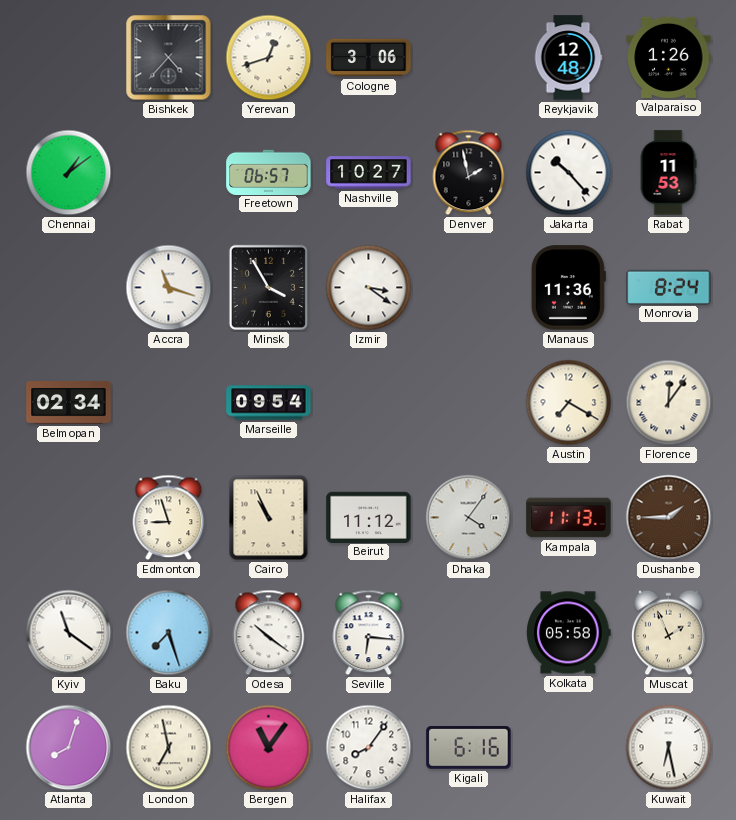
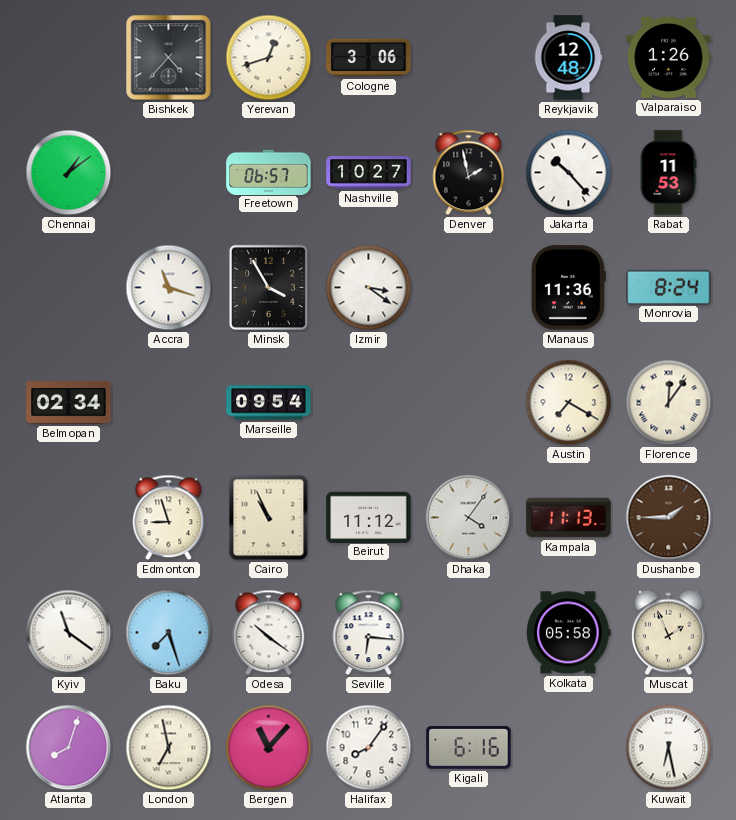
Bergen: 11:06 -> 11:07 (269, 748)
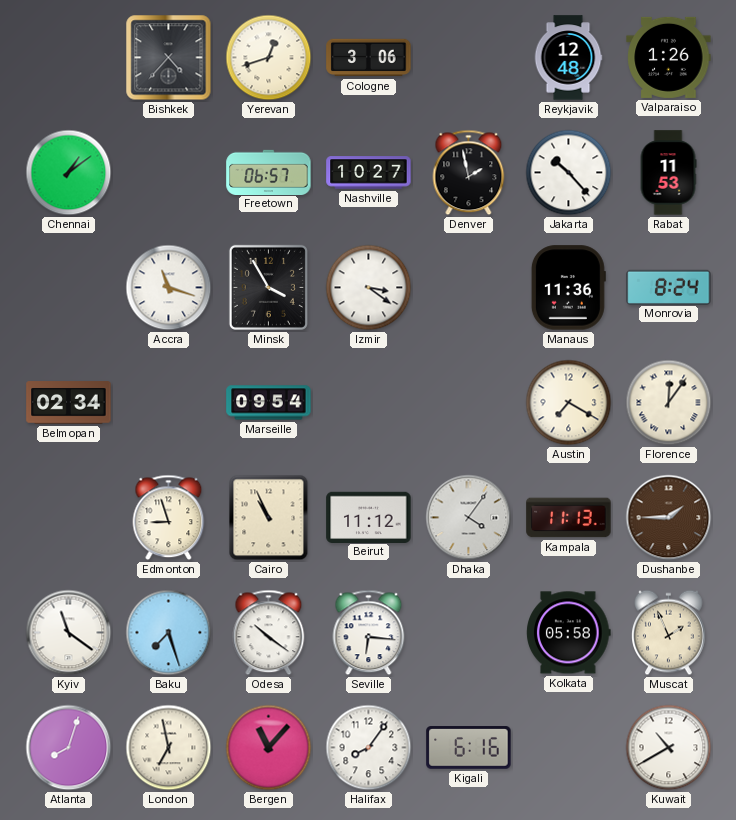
Kuwait: 6:28 -> 10:40 (669, 748)
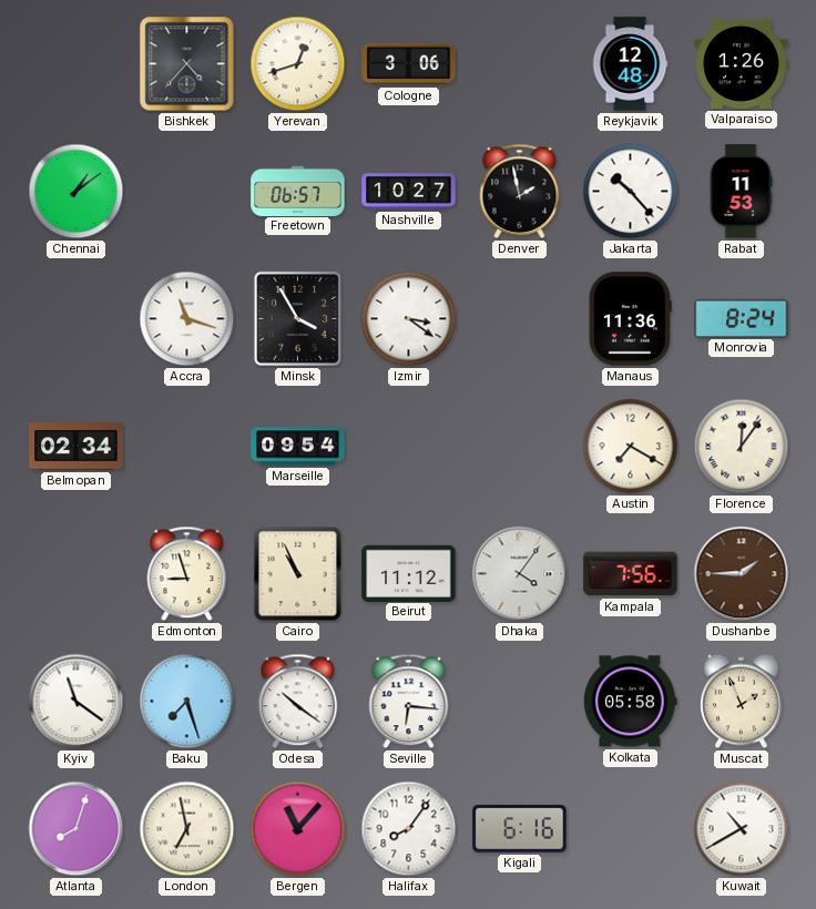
Kampala: 11:13 -> 7:56 (631, 574)
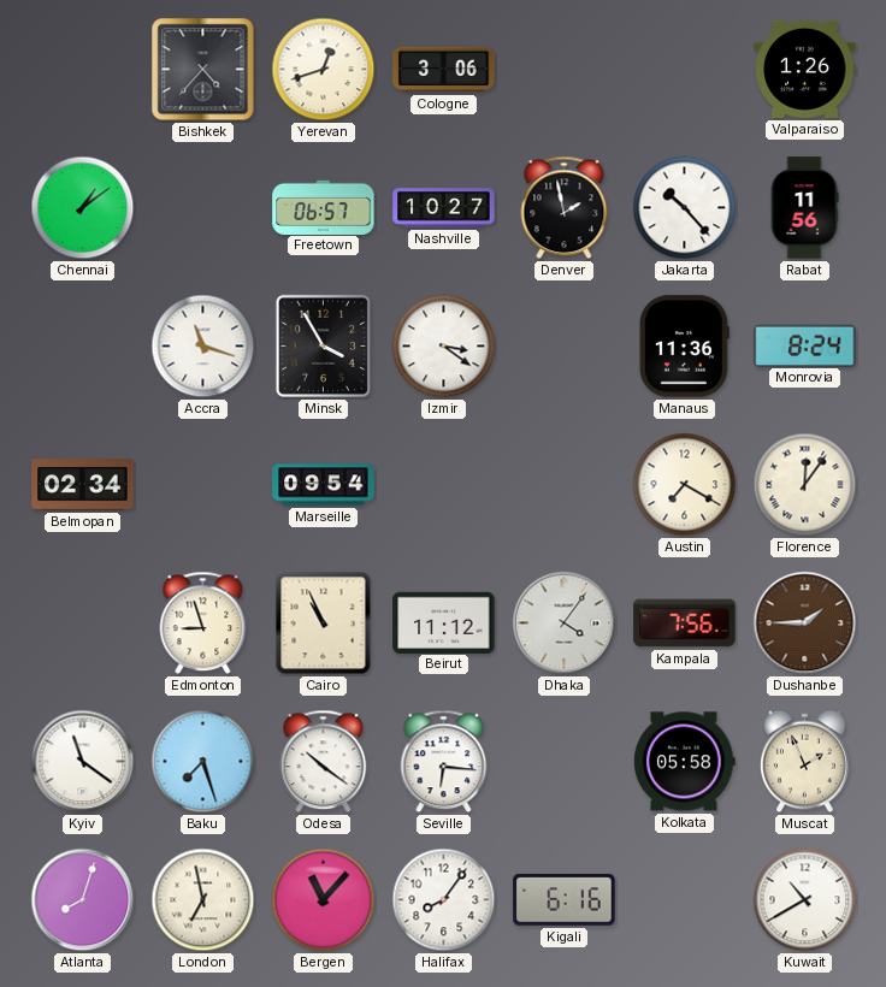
Reykjavik: 12:48 -> none (630, 64)
Rabat: 11:53 -> 11:56 (804, 208)
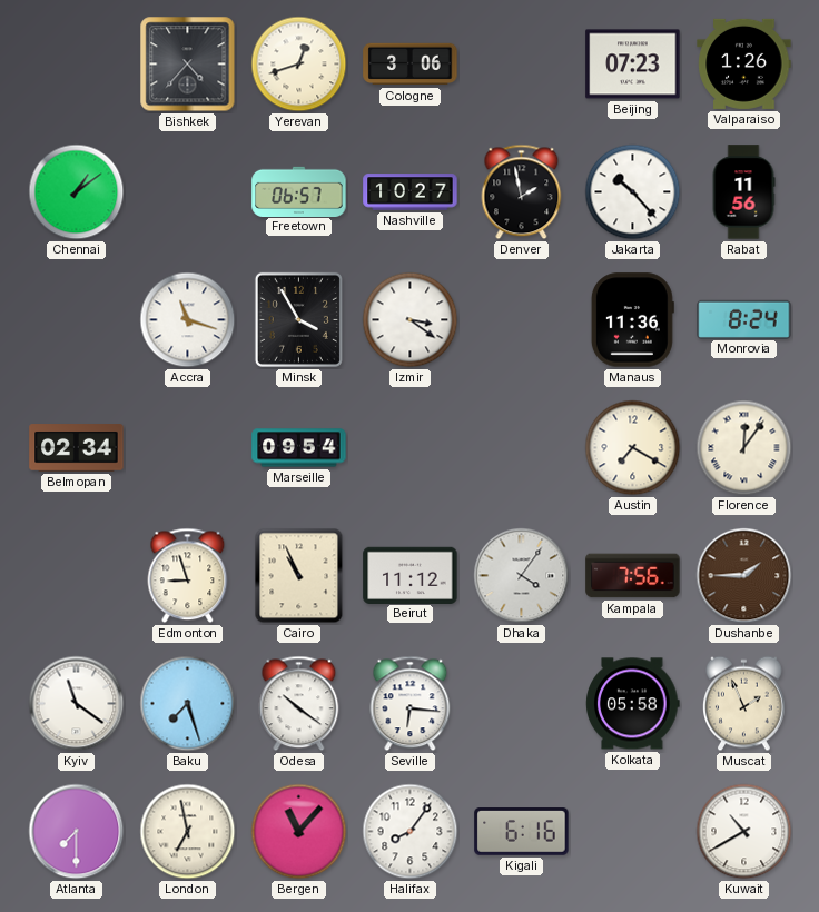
Beijing: none -> 07:23 (633, 65)
Atlanta: 8:03 -> 7:30 (77, 832)
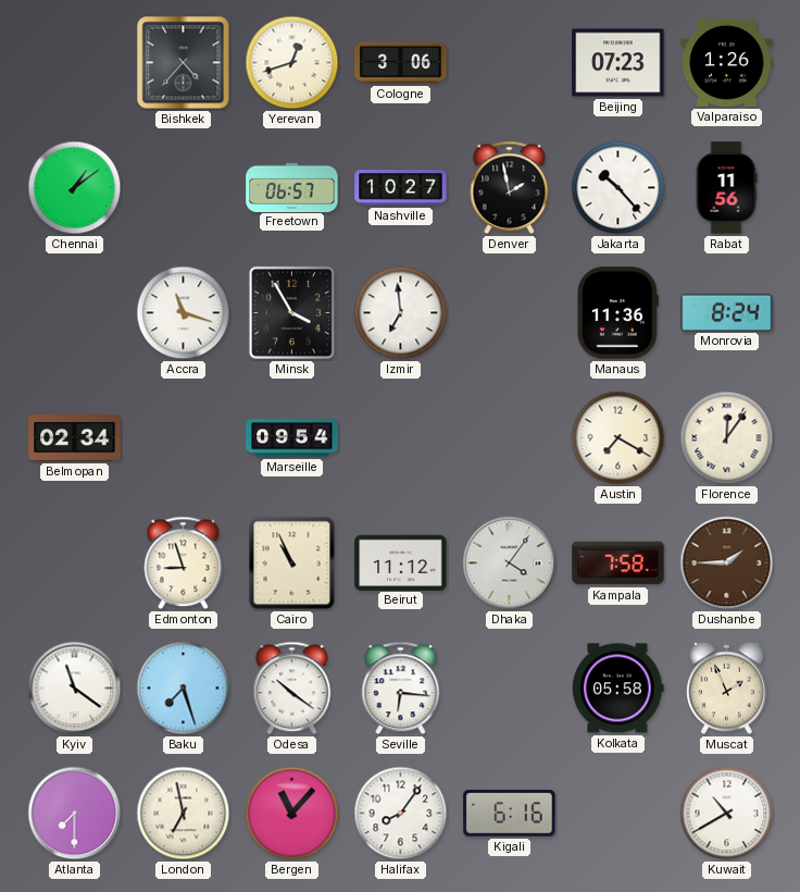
Izmir: 3:21 -> 6:59 (401, 313)
Kampala: 7:56 -> 7:58 (618, 563)
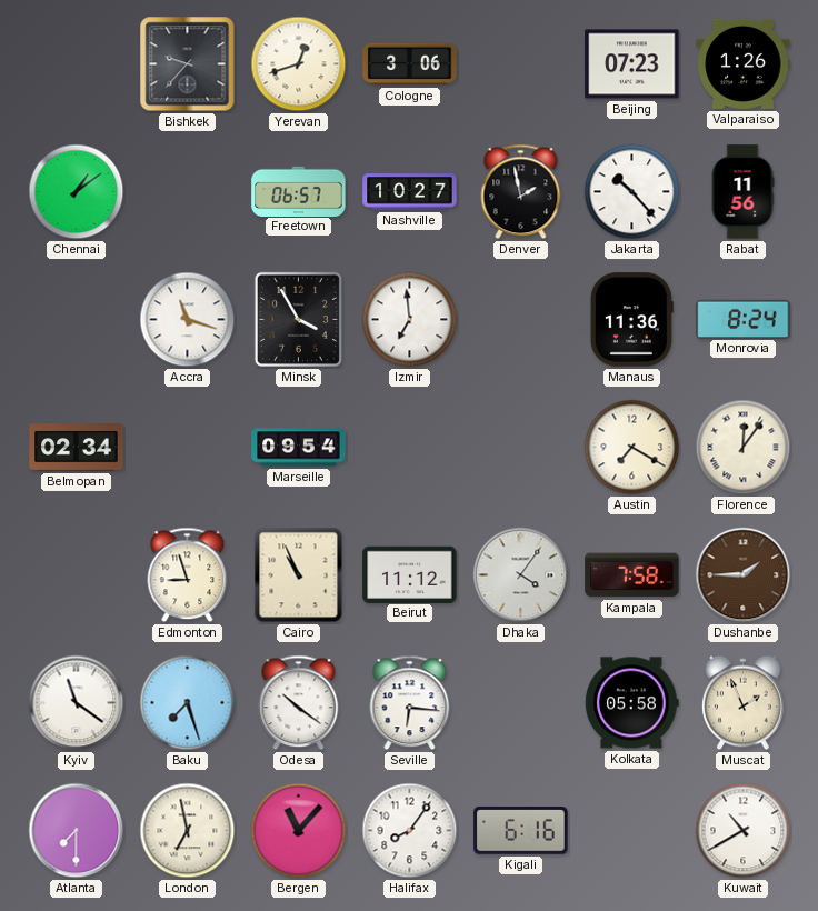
Bishkek: 4:37 -> 9:37 (188, 64)
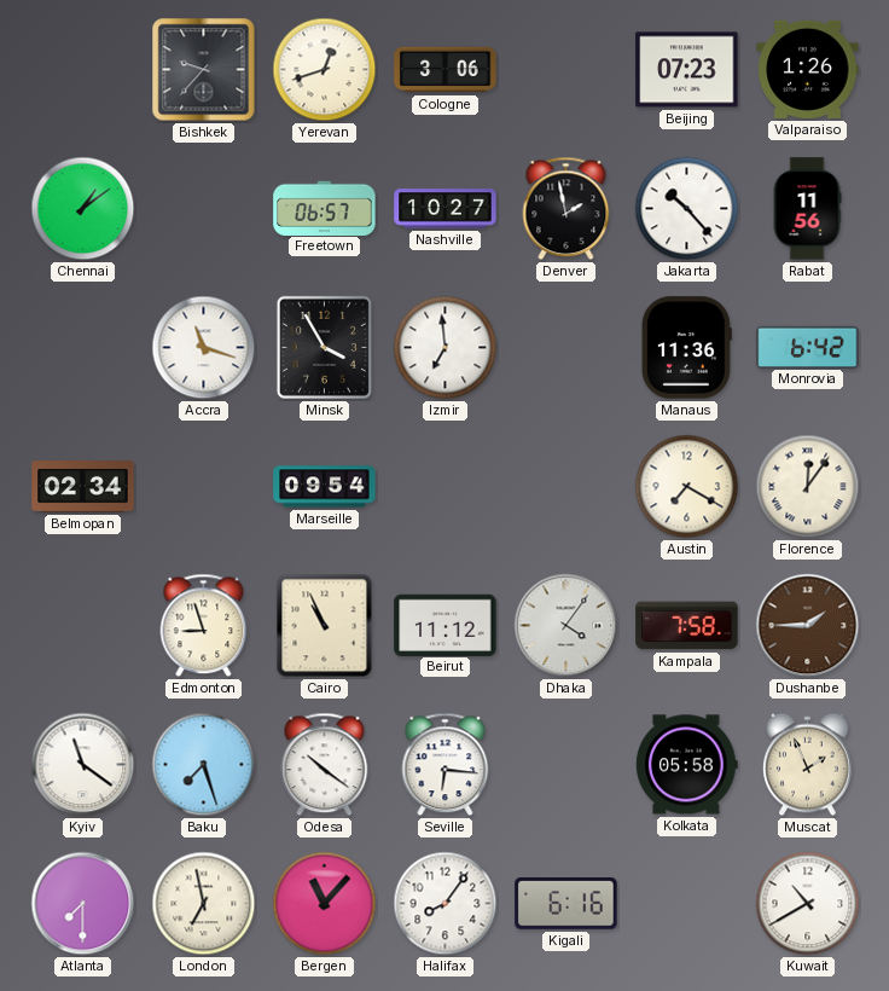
Monrovia: 8:24 -> 6:42 (808, 347)
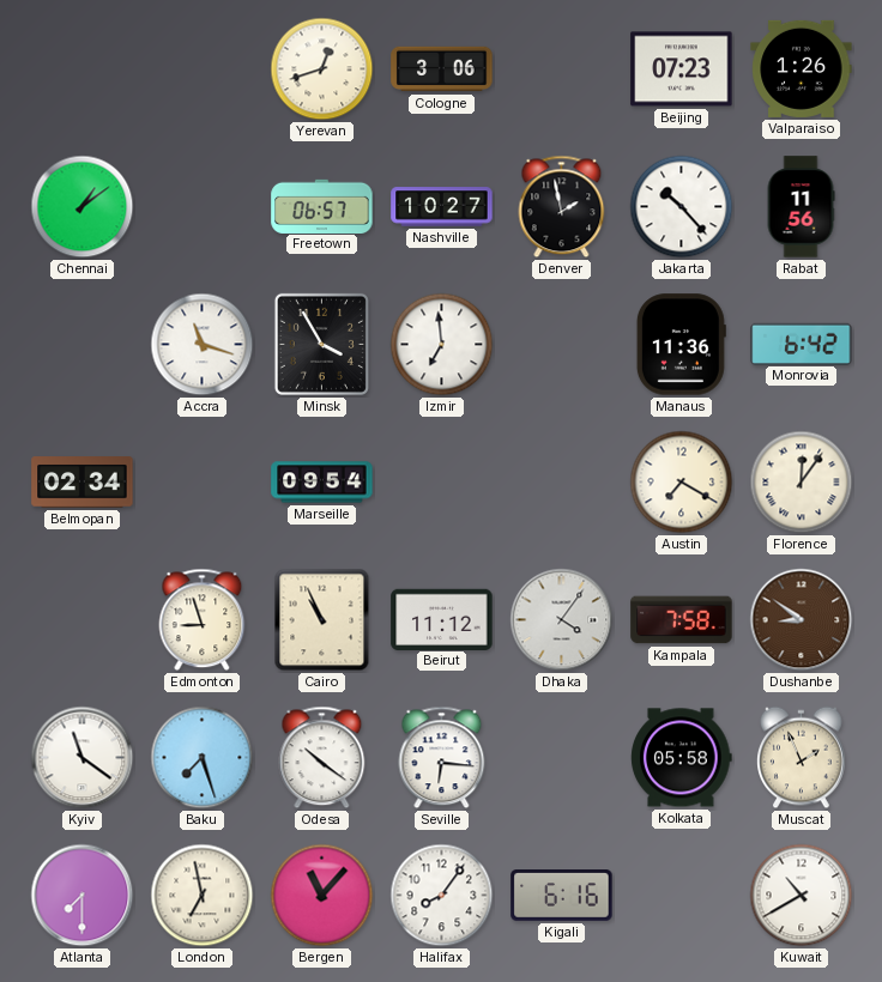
Bishkek: 9:37 -> none (204, 70)
Dushanbe: 1:45 -> 8:51 (802, 620)
